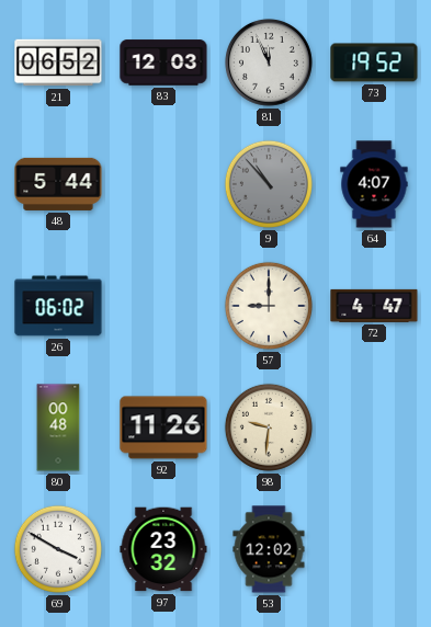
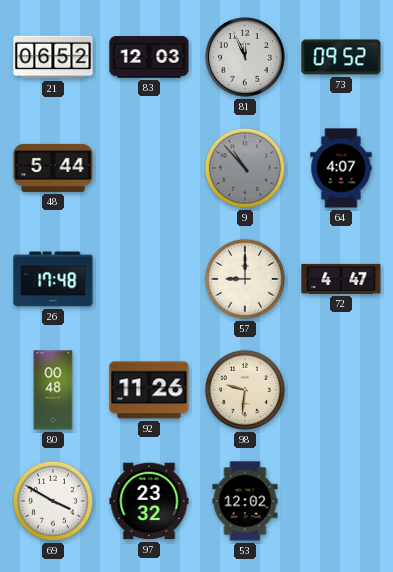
73: 19:52 -> 09:52 (341, 57)
26: 06:02 -> 17:48 (53, 279)
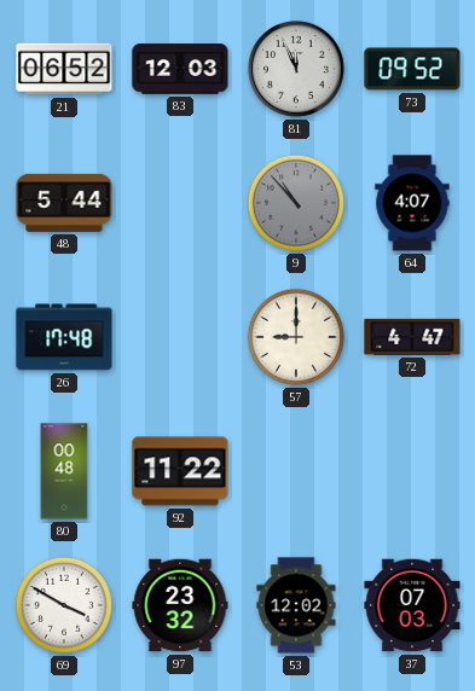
92: 11:26 -> 11:22 (180, 471)
98: 9:31 -> none (245, 390)
37: none -> 07:03 (412, 605)
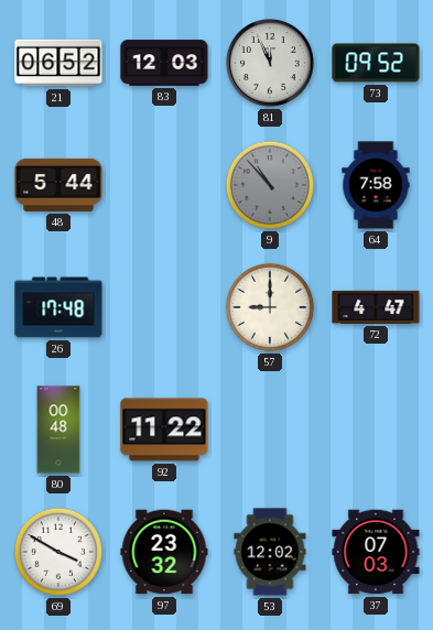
64: 4:07 -> 7:58 (376, 185)
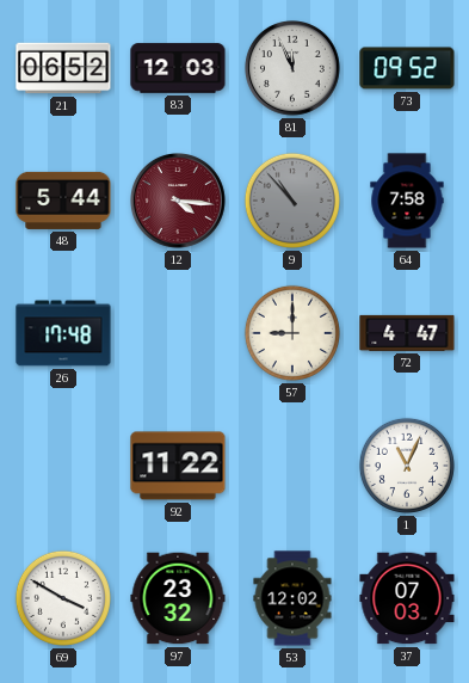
12: none -> 4:16 (179, 202)
80: 00:48 -> none (58, 430)
1: none -> 11:04 (407, 466)
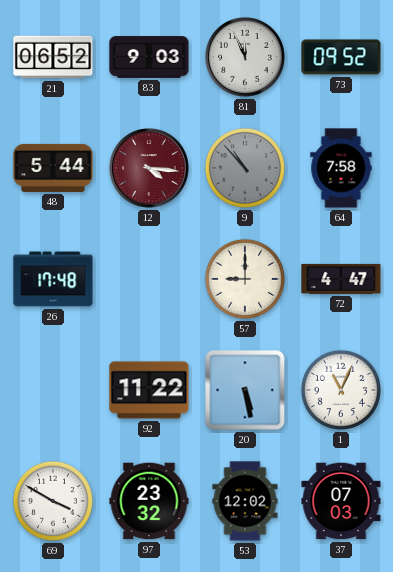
83: 12:03 -> 9:03 (149, 57)
20: none -> 5:28 (245, 390)
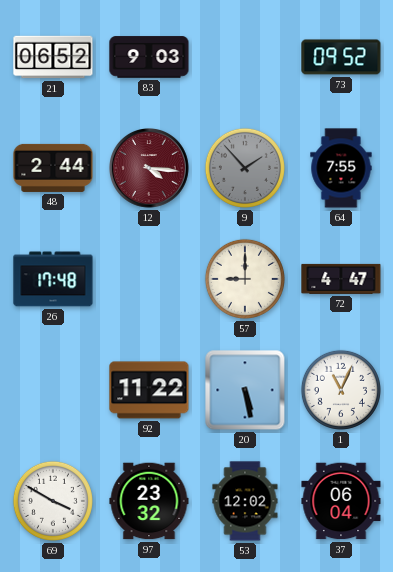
81: 11:56 -> none (246, 58)
48: 5:44 -> 2:44 (53, 168)
9: 10:53 -> 1:53 (245, 168)
64: 7:58 -> 7:55 (341, 168)
37: 07:03 -> 06:04 (341, 501)
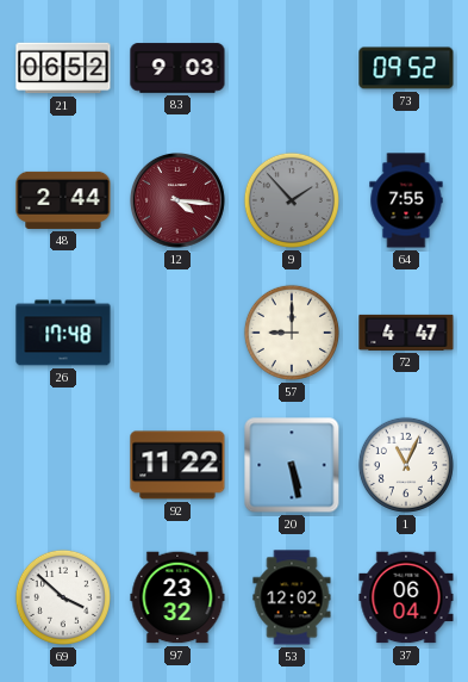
69: 3:50 -> 3:52 (63, 597)
